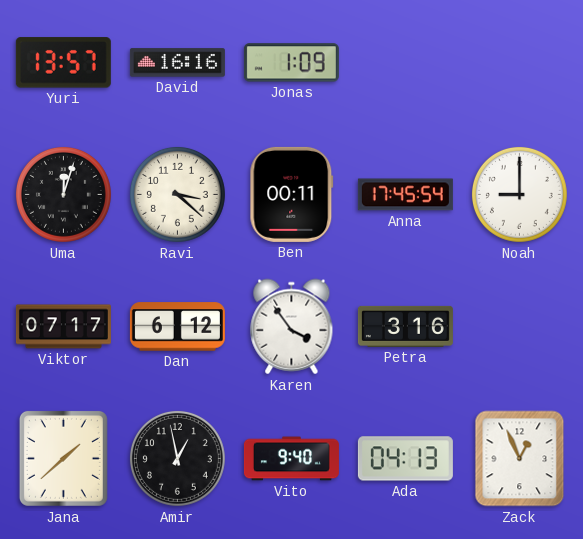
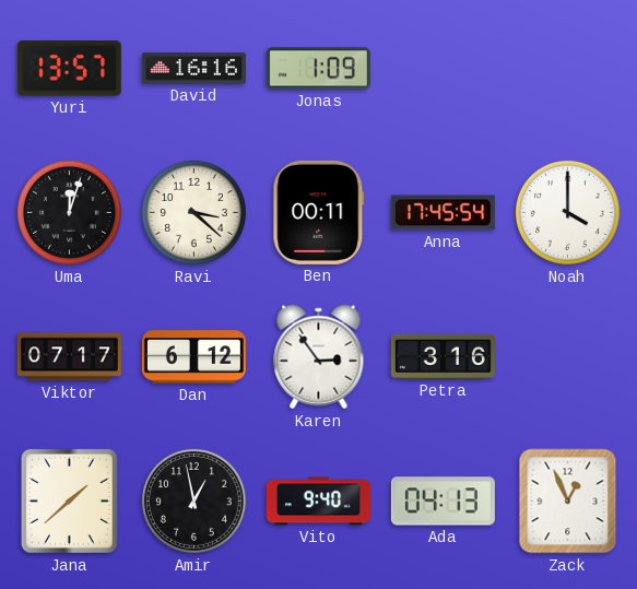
Noah: 9:00 -> 4:00 (567, 212)
Karen: 3:54 -> 2:54 (319, 357)
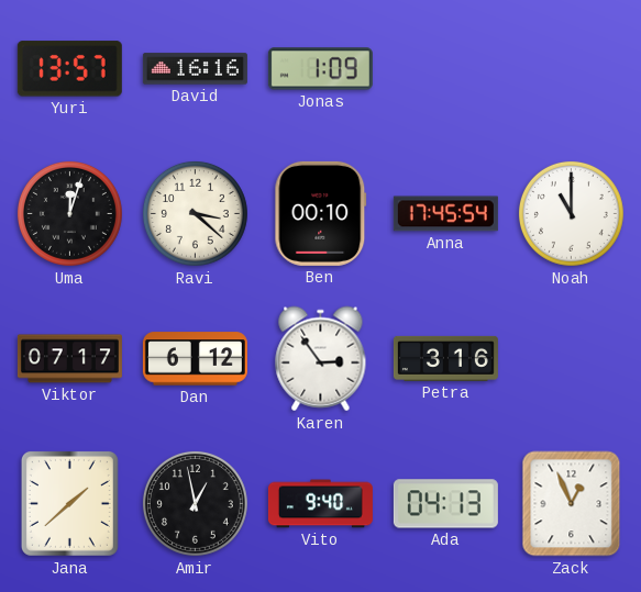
Ben: 00:11 -> 00:10 (321, 213)
Noah: 4:00 -> 11:00 (571, 213)
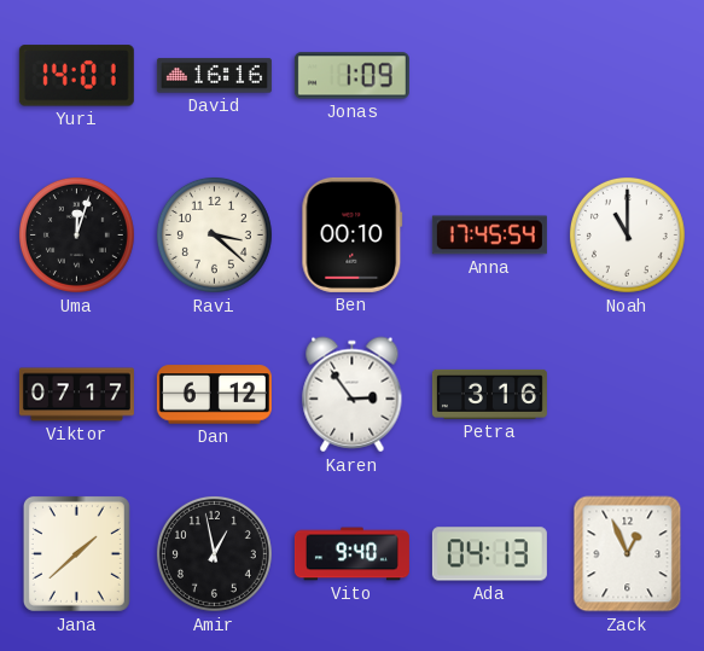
Yuri: 13:57 -> 14:01 (76, 76)
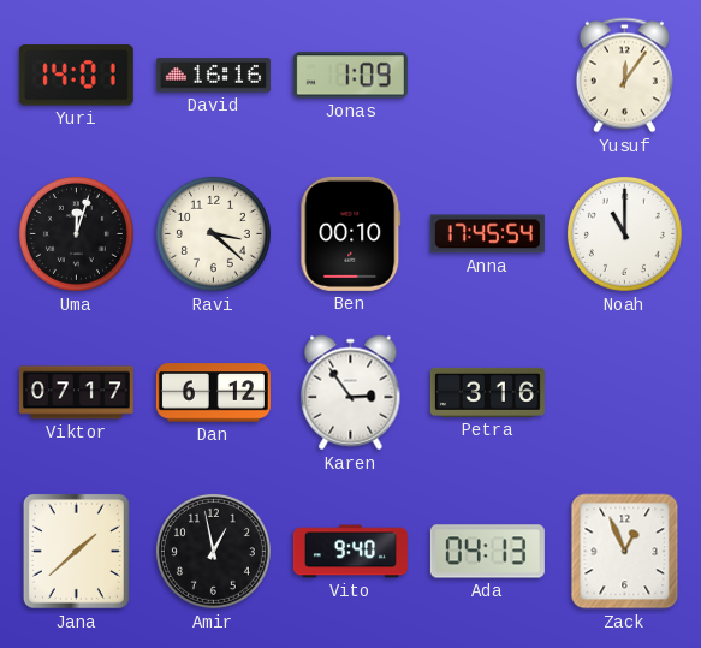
Yusuf: none -> 12:06 (624, 76)
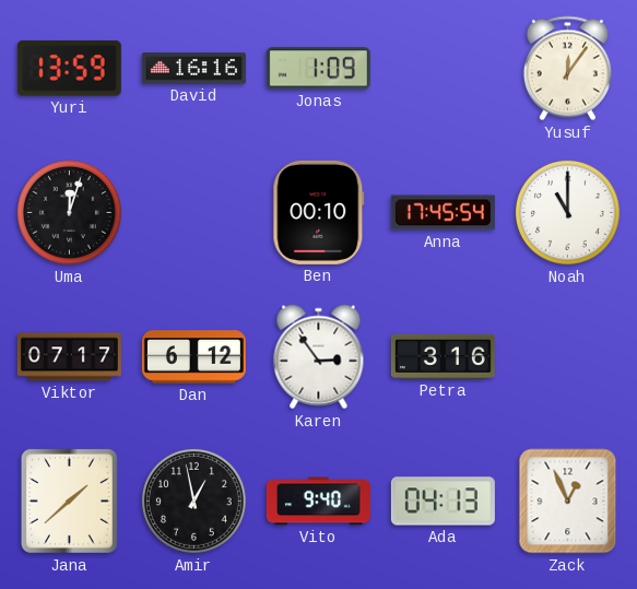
Yuri: 14:01 -> 13:59 (69, 69)
Ravi: 3:22 -> none (213, 233)
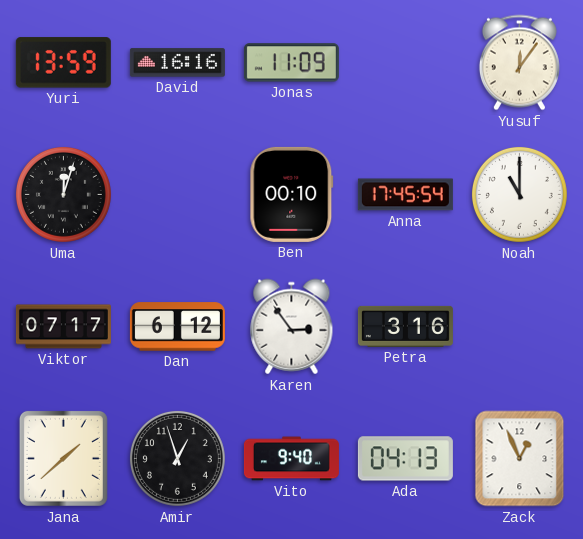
Jonas: 1:09 -> 11:09 (291, 63)
Amir: 12:58 -> 12:57 (177, 458)
